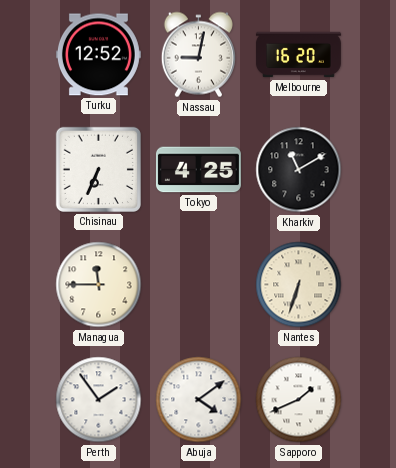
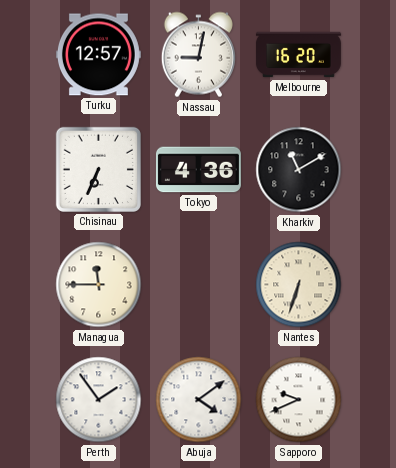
Turku: 12:52 -> 12:57 (98, 55)
Tokyo: 4:25 -> 4:36 (198, 170)
Sapporo: 1:41 -> 9:41 (299, 400)
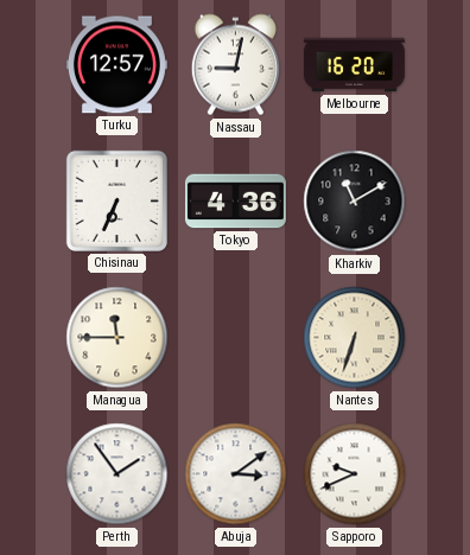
Abuja: 4:09 -> 3:09 (236, 474)
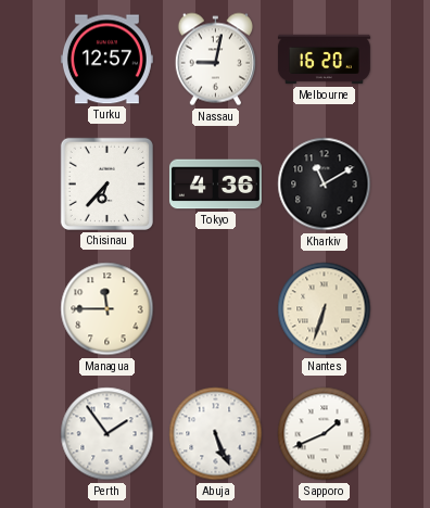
Chisinau: 6:34 -> 6:37 (106, 183)
Abuja: 3:09 -> 5:26 (216, 434)
Sapporo: 9:41 -> 1:41 (325, 434)
